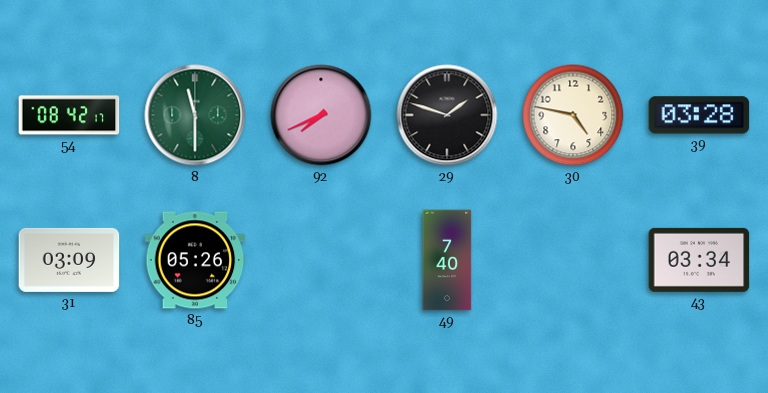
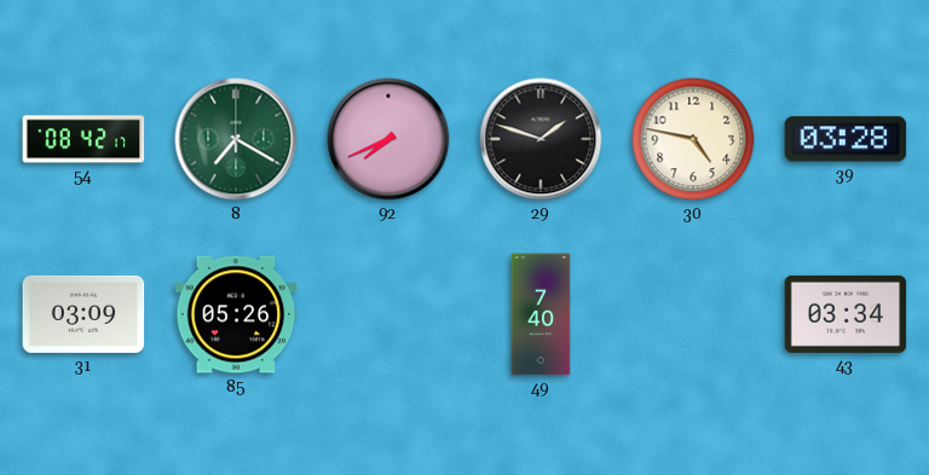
8: 11:30 -> 7:20 (236, 139)
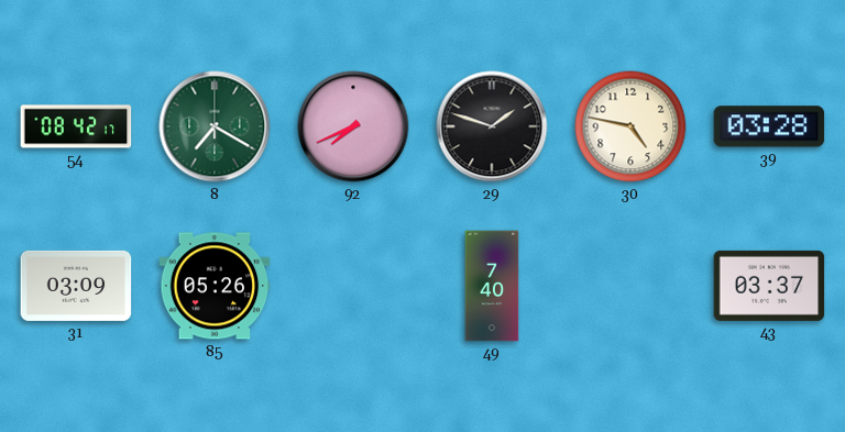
43: 03:34 -> 03:37 (769, 286)
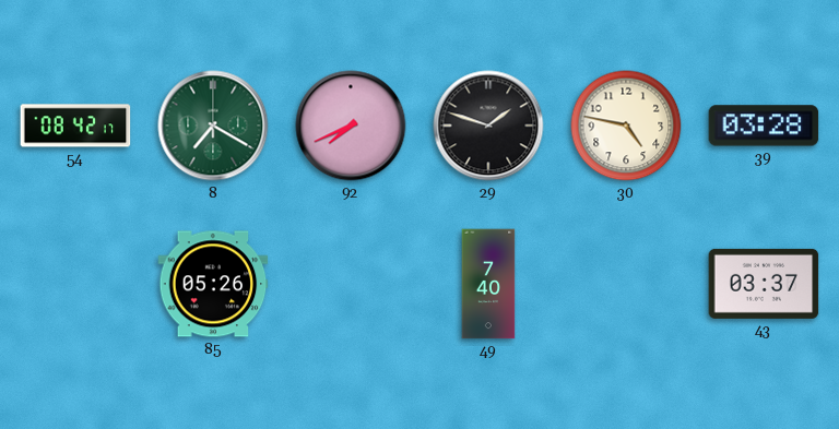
31: 03:09 -> none (76, 286)
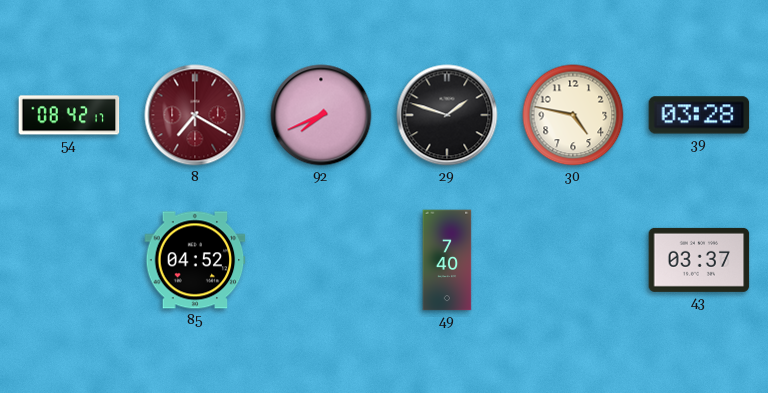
8 dial: green -> burgundy (195, 115)
85: 05:26 -> 04:52 (195, 260)
